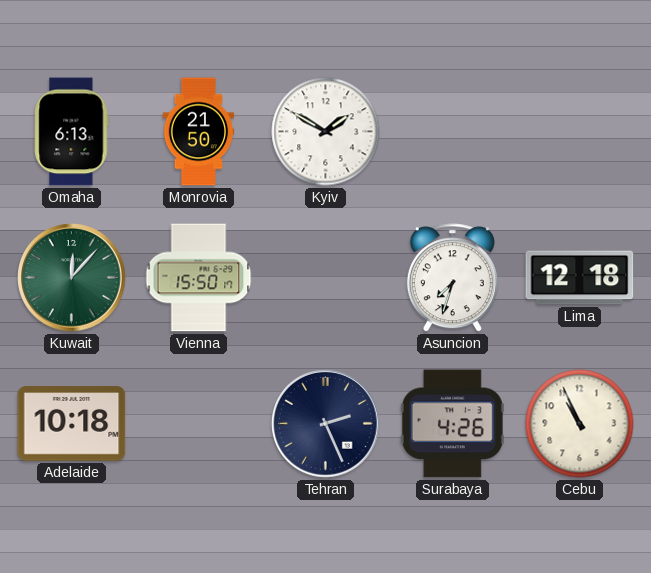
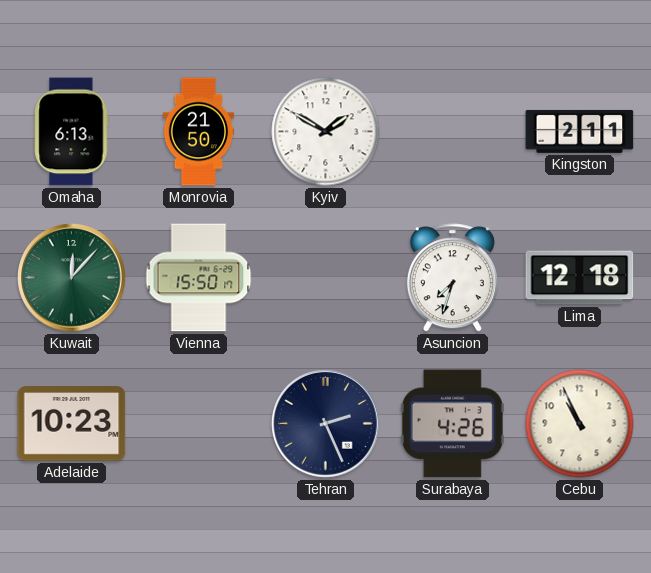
Kingston: none -> 2:11 (580, 131)
Adelaide: 10:18 -> 10:23 (72, 424)
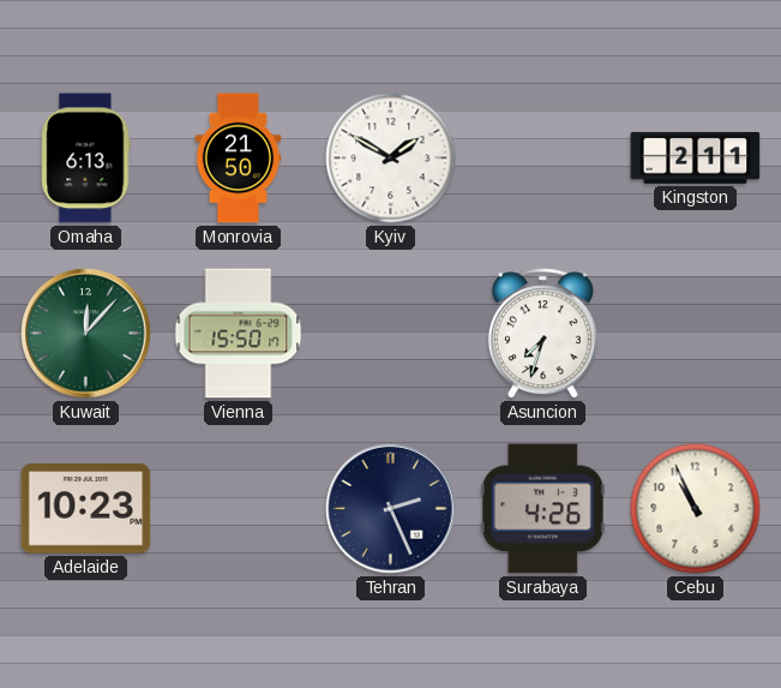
Lima: 12:18 -> none (580, 278)
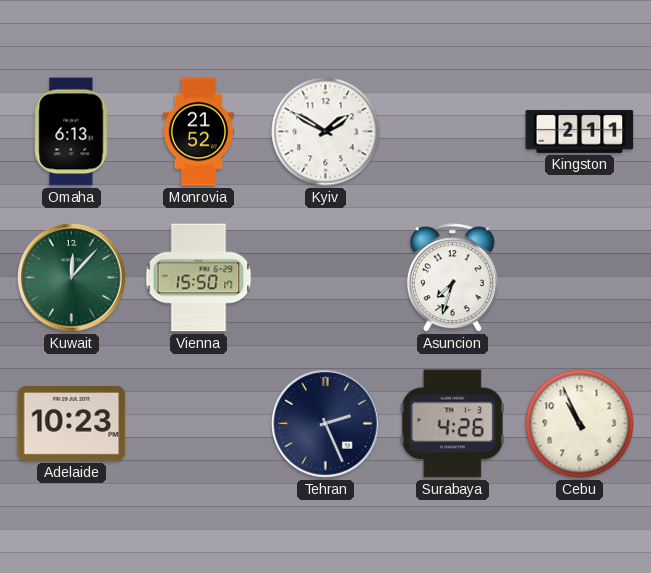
Monrovia: 21:50 -> 21:52 (199, 132)
